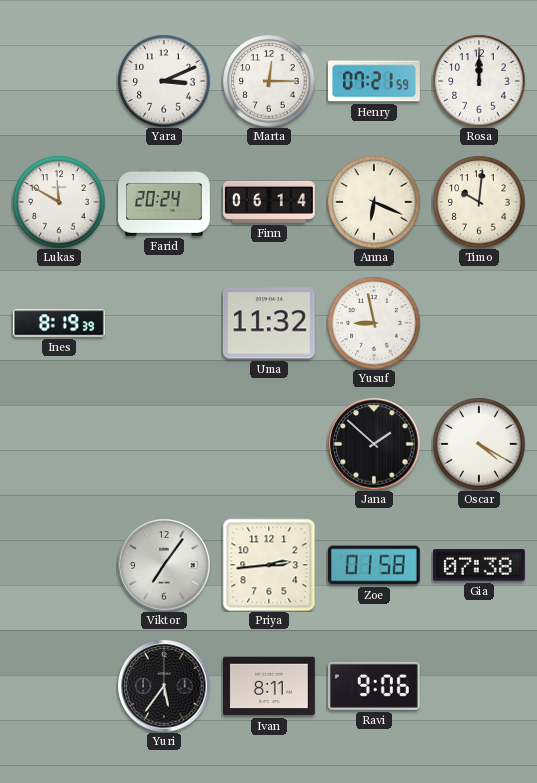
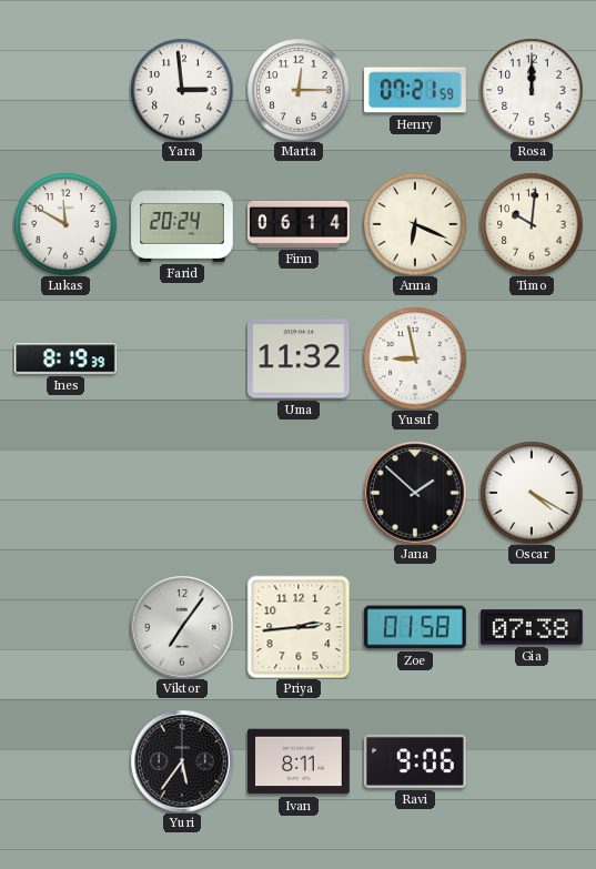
Yara: 3:11 -> 2:59 (182, 90)
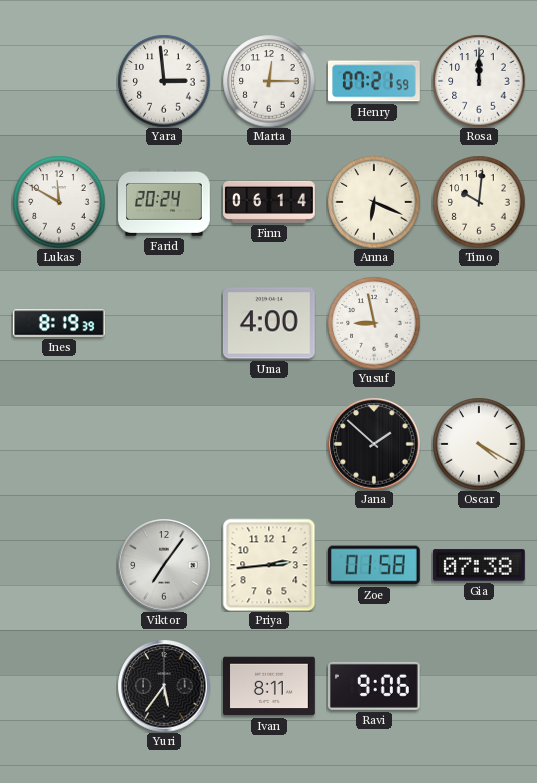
Uma: 11:32 -> 4:00 (269, 323)
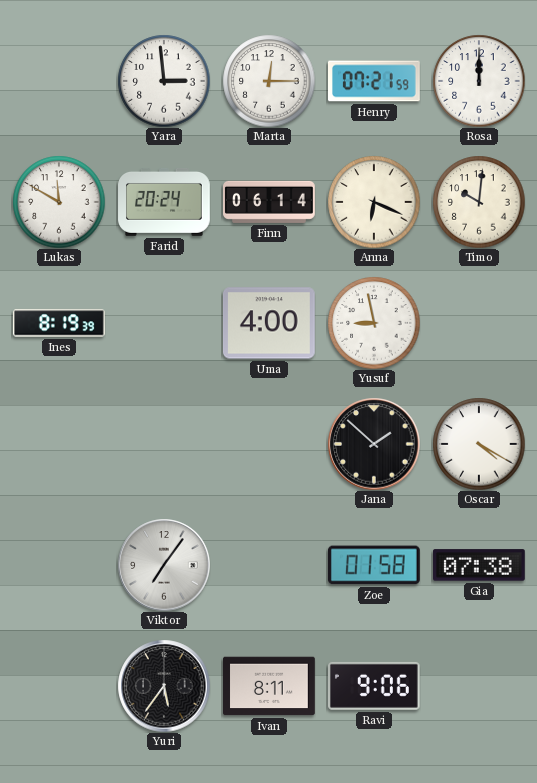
Priya: 2:44 -> none (269, 565)
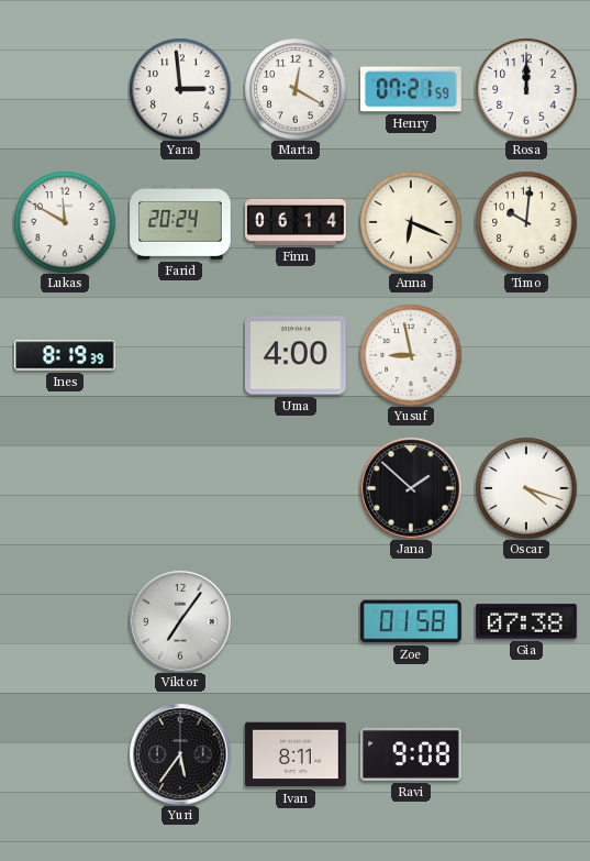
Marta: 12:15 -> 12:20 (296, 89)
Oscar: 4:20 -> 4:18 (526, 488)
Ravi: 9:06 -> 9:08 (412, 754)
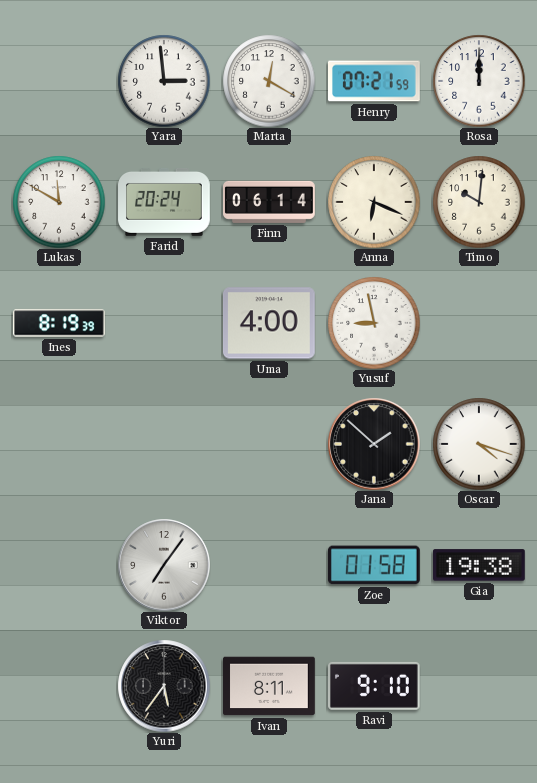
Gia: 07:38 -> 19:38 (480, 565)
Ravi: 9:08 -> 9:10 (375, 686)
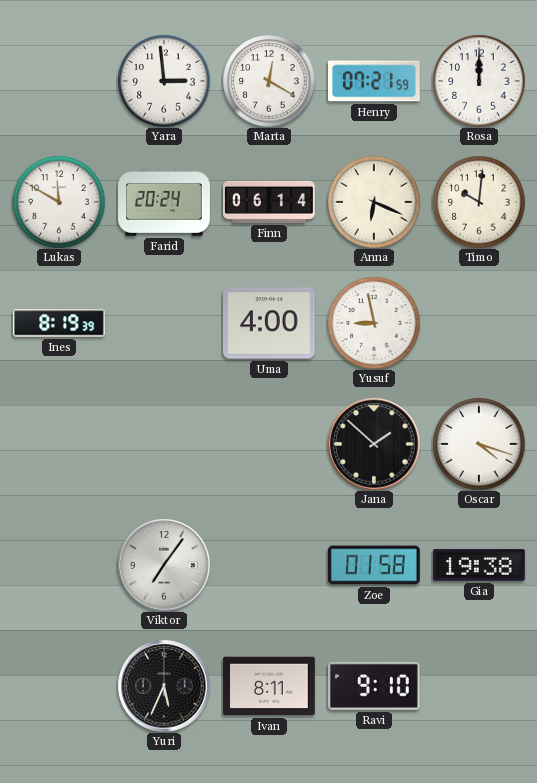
Yuri: 5:36 -> 5:34 (164, 686)
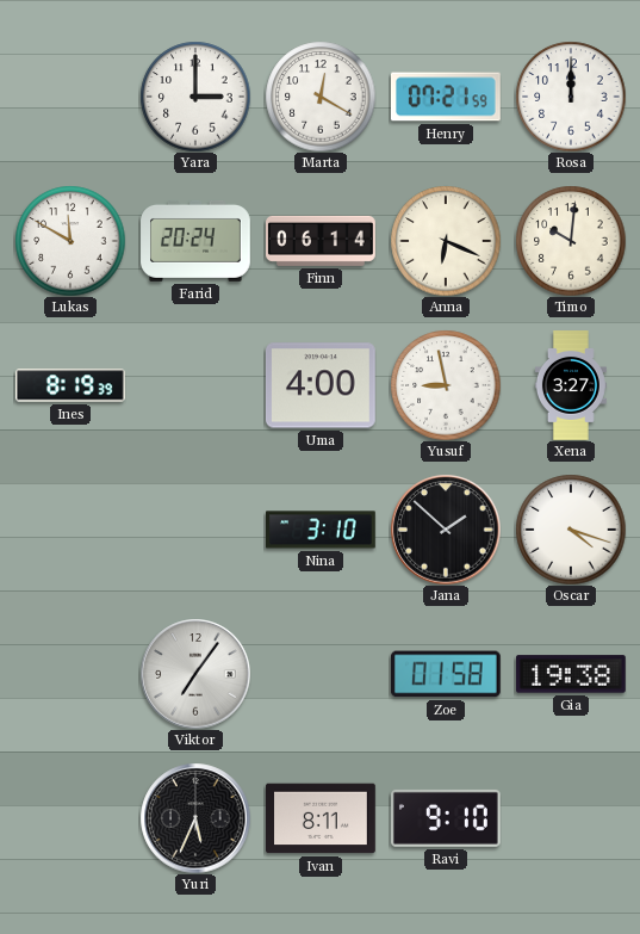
Yara: 2:59 -> 3:00 (195, 97)
Xena: none -> 3:27 (571, 385)
Nina: none -> 3:10 (322, 530)
